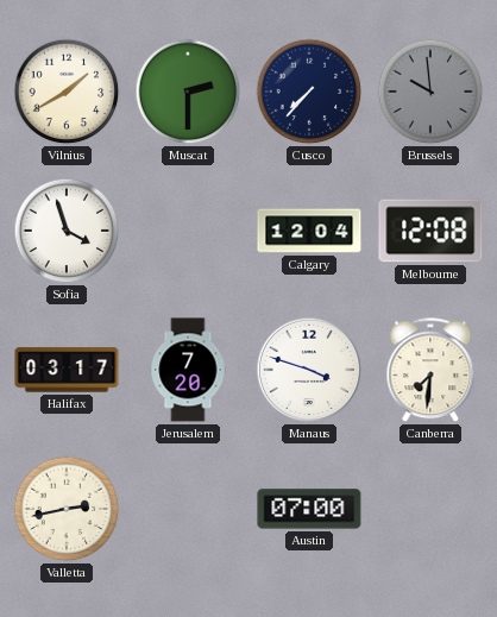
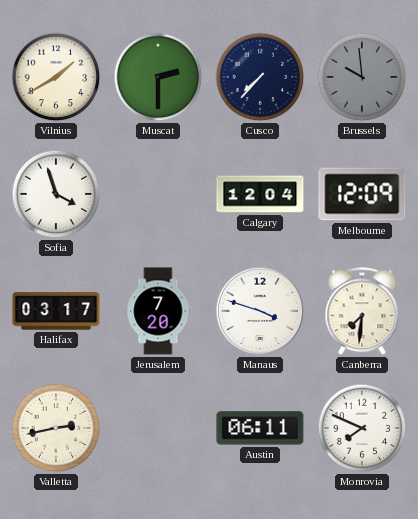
Melbourne: 12:08 -> 12:09 (362, 194)
Austin: 07:00 -> 06:11 (260, 428)
Monrovia: none -> 7:49 (362, 428)
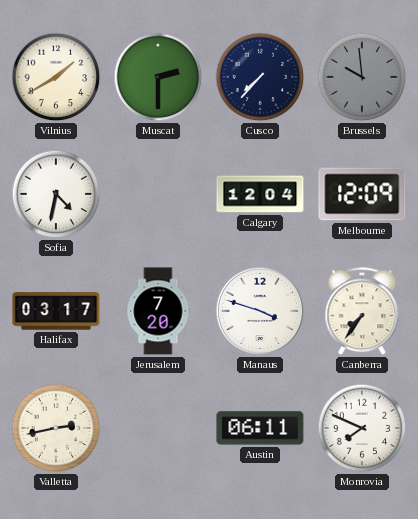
Sofia: 3:57 -> 4:32 (56, 194)
Canberra: 7:31 -> 7:36 (362, 312)
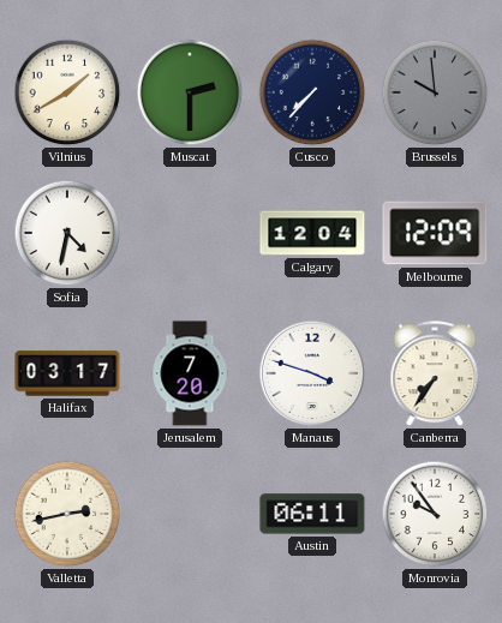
Monrovia: 7:49 -> 9:54 (435, 514)
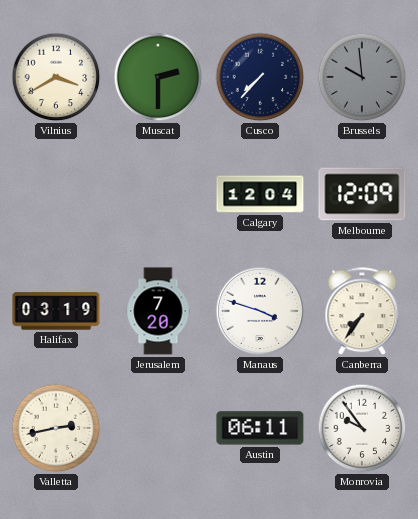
Vilnius: 1:40 -> 3:40 (56, 77)
Sofia: 4:32 -> none (67, 233)
Halifax: 03:17 -> 03:19 (56, 311)
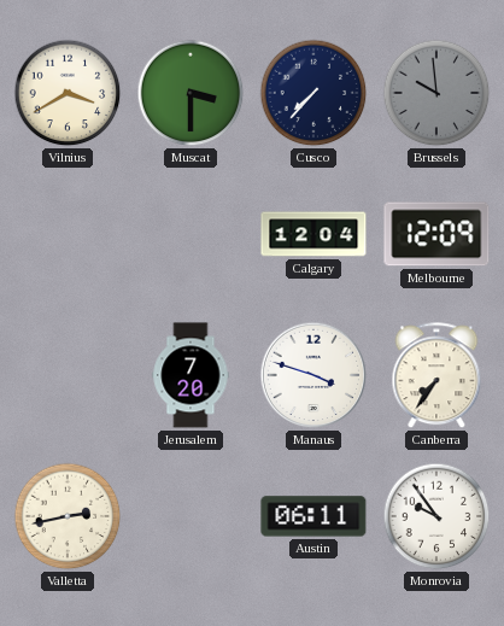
Muscat: 2:30 -> 3:30 (191, 93)
Halifax: 03:19 -> none (56, 311)
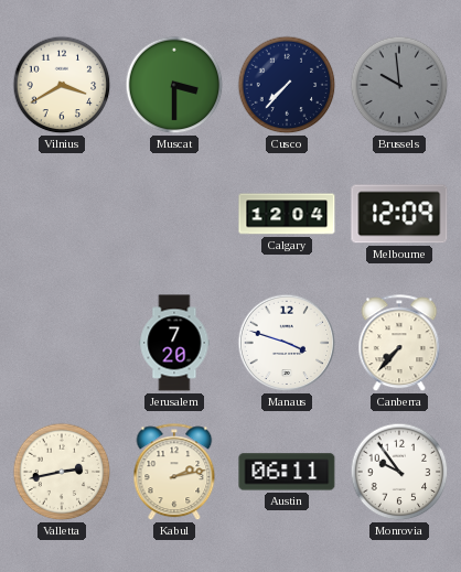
Canberra: 7:36 -> 7:37 (399, 344)
Kabul: none -> 2:13 (174, 473)
